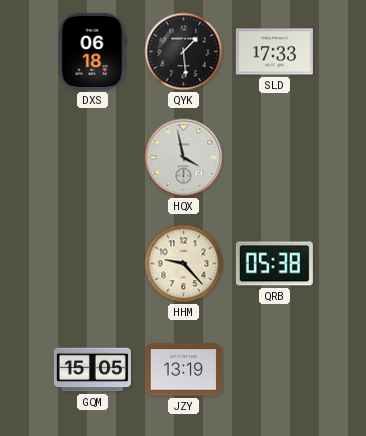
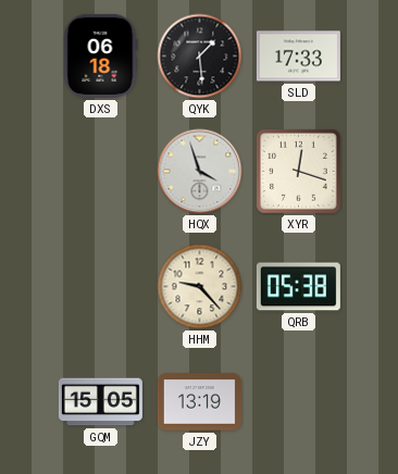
HQX: 3:58 -> 3:57 (200, 172)
XYR: none -> 12:18 (299, 172)
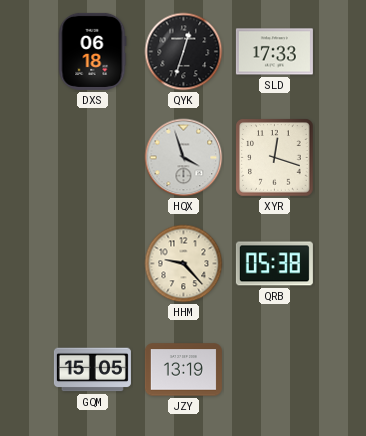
QYK: 1:29 -> 12:33 (184, 52)
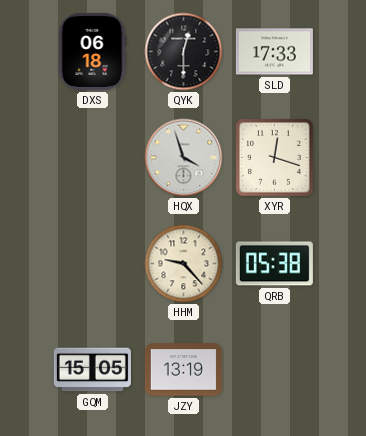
QYK: 12:33 -> 12:30 (184, 52)
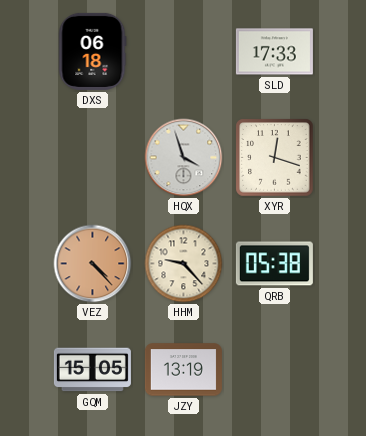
QYK: 12:30 -> none (184, 52)
VEZ: none -> 4:23 (93, 264)
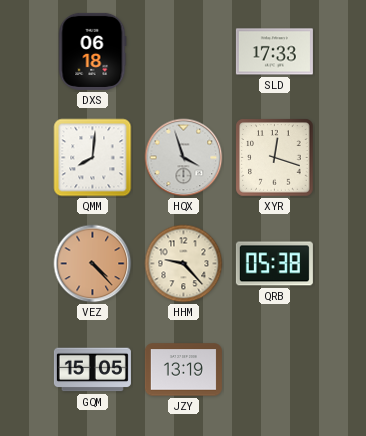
QMM: none -> 8:01 (93, 158)
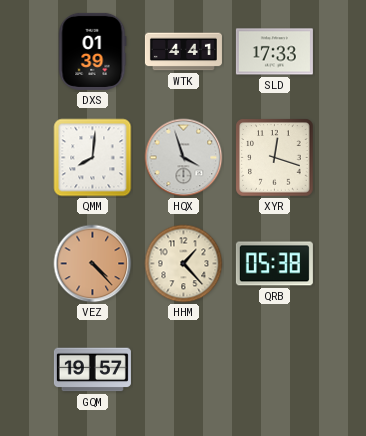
DXS: 06:18 -> 01:39 (92, 51)
WTK: none -> 4:41 (183, 52)
HHM: 9:23 -> 1:23 (184, 264)
GQM: 15:05 -> 19:57 (92, 370)
JZY: 13:19 -> none (183, 370)
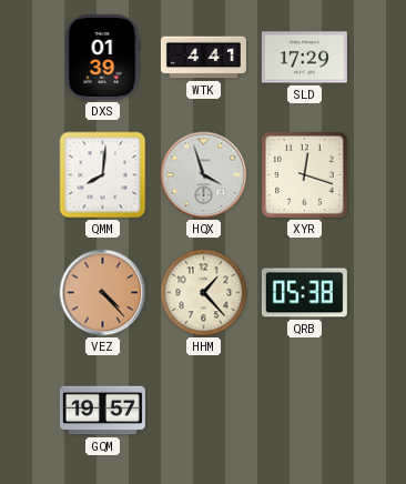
SLD: 17:33 -> 17:29 (304, 58)
